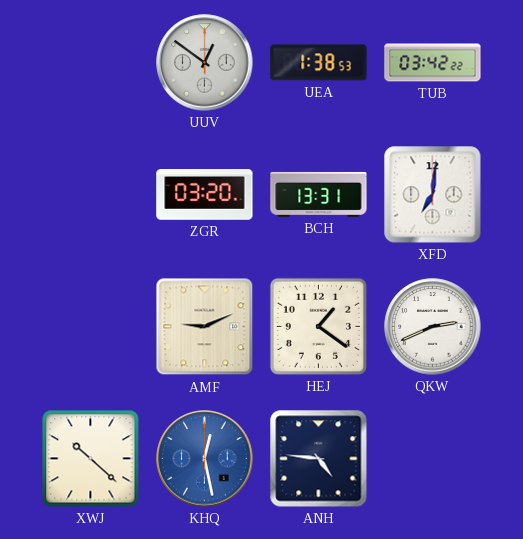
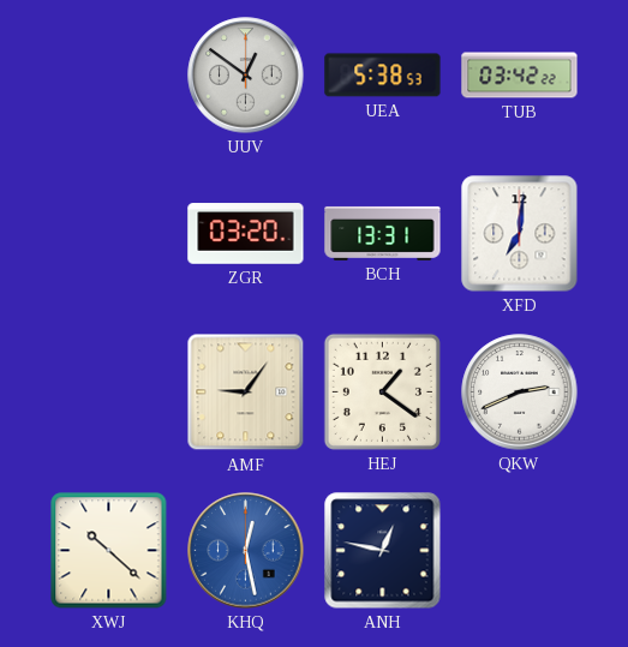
UEA: 1:38 -> 5:38 (383, 76)
AMF: 9:11 -> 9:06 (246, 393)
ANH: 4:46 -> 12:47 (383, 551)
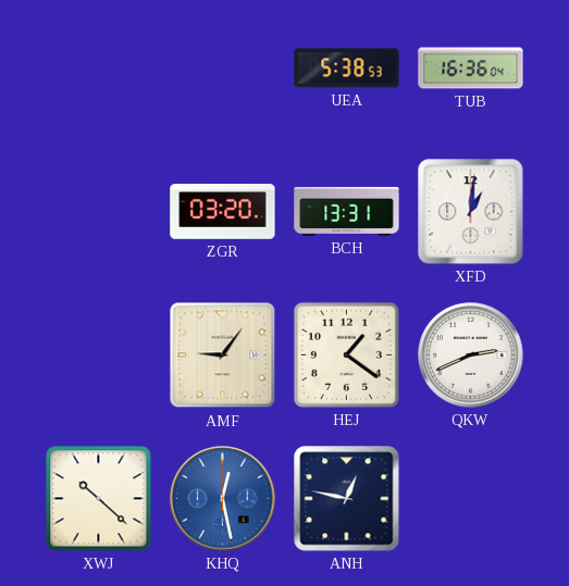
UUV: 12:51 -> none (246, 76)
TUB: 03:42 -> 16:36 (471, 68)
XFD: 7:01 -> 1:01 (471, 212)
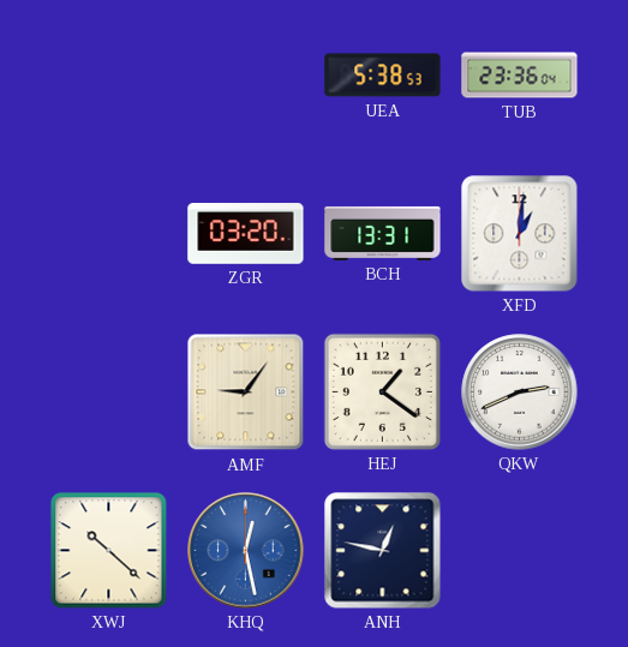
TUB: 16:36 -> 23:36 (520, 76)
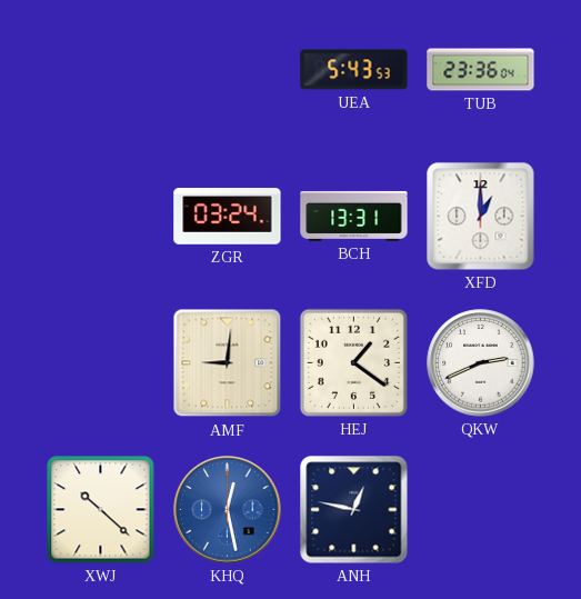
UEA: 5:38 -> 5:43 (354, 70)
ZGR: 03:20 -> 03:24 (228, 217)
XFD: 1:01 -> 1:00 (481, 217)
AMF: 9:06 -> 9:01 (228, 363)
